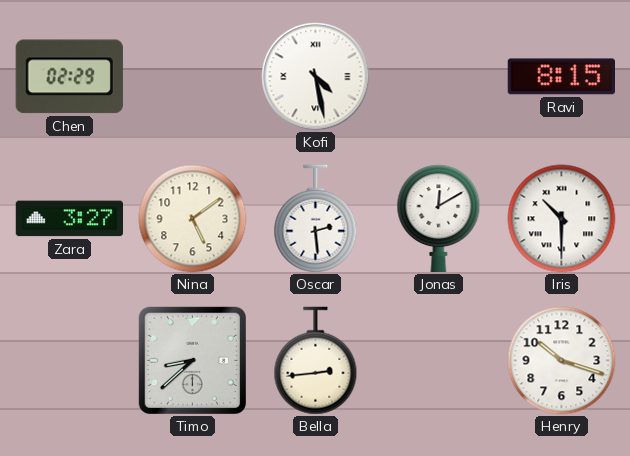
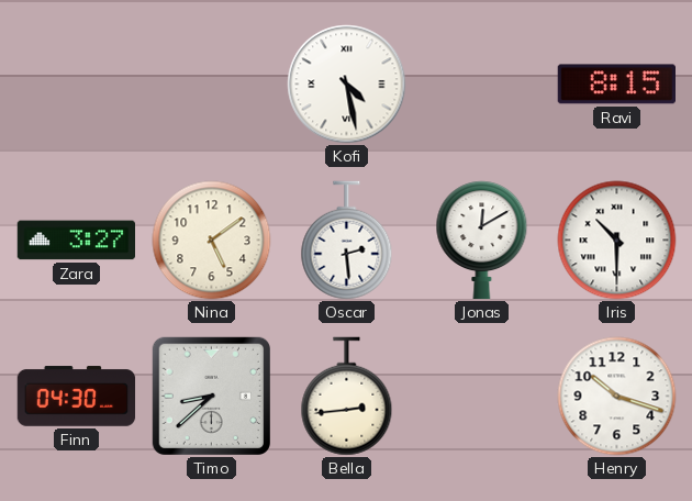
Chen: 02:29 -> none (69, 77)
Finn: none -> 04:30 (77, 397)
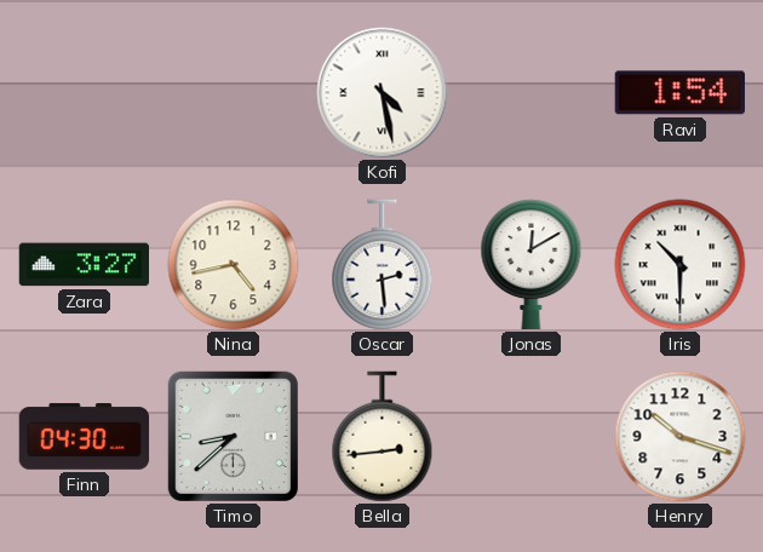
Ravi: 8:15 -> 1:54 (679, 93)
Nina: 5:09 -> 4:43 (234, 265)
